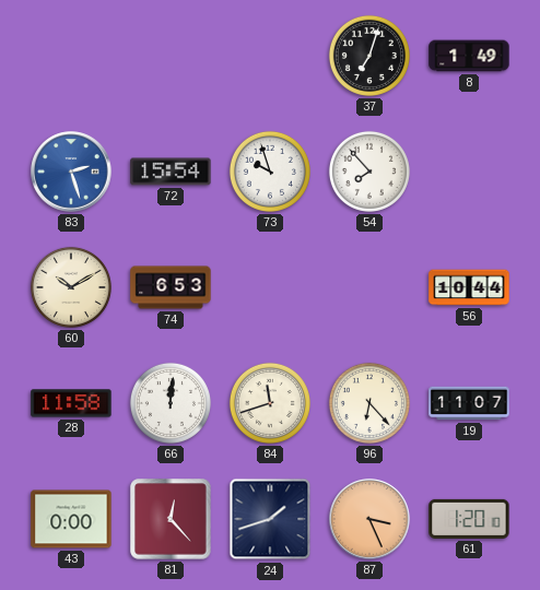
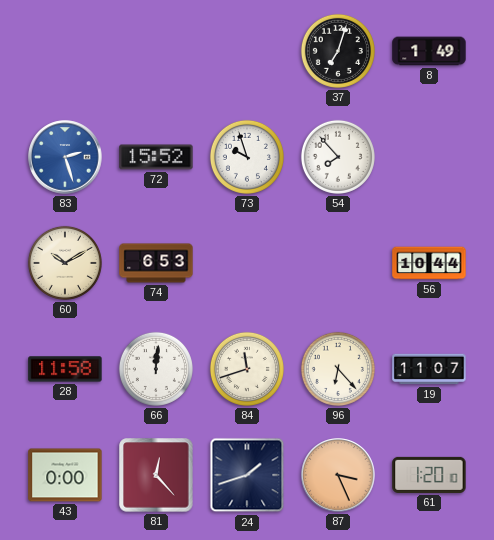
72: 15:54 -> 15:52 (156, 157)
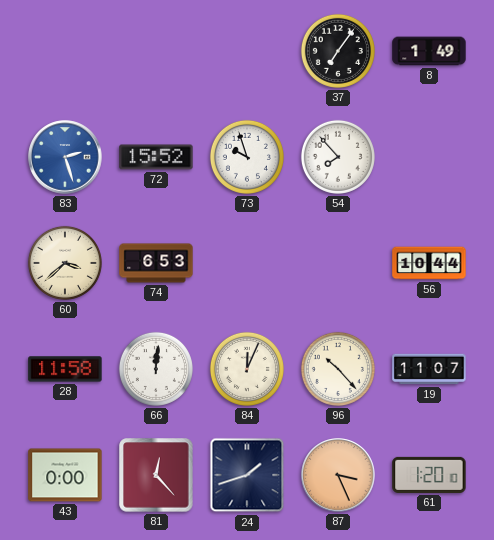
37: 7:03 -> 7:06 (338, 51)
60: 10:10 -> 3:38 (65, 263)
84: 11:42 -> 12:04 (247, 369)
96: 6:23 -> 10:23 (338, 369)
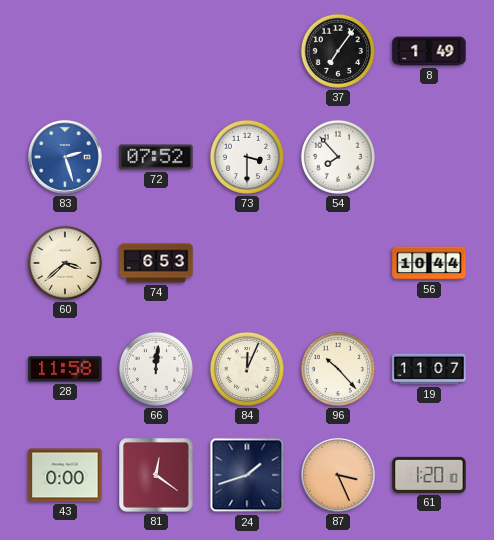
72: 15:52 -> 07:52 (156, 157)
73: 9:57 -> 3:30 (247, 157)
81: 12:23 -> 12:21 (156, 475)
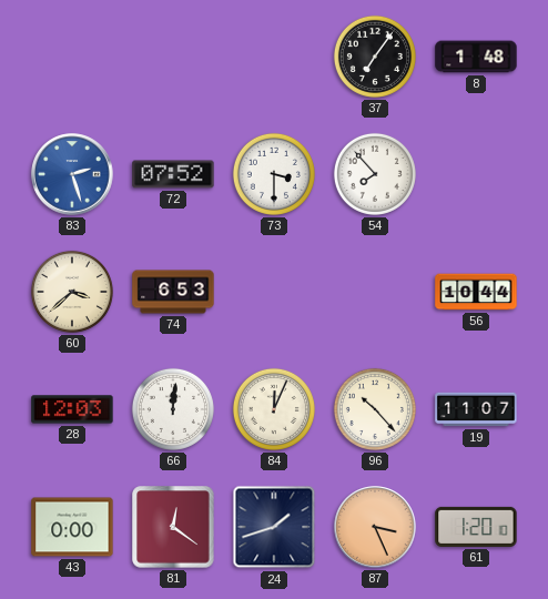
8: 1:49 -> 1:48 (476, 57)
28: 11:58 -> 12:03 (72, 409)
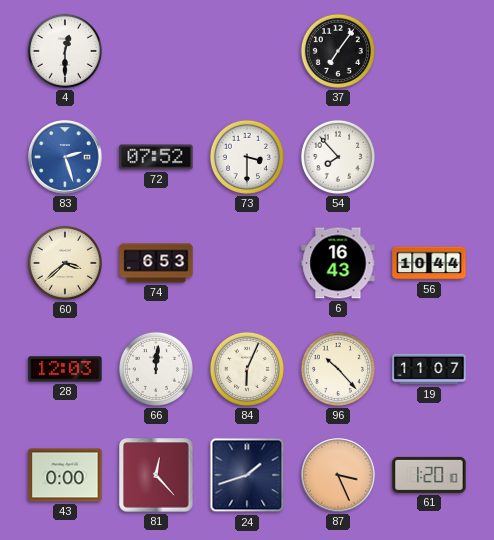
4: none -> 12:30 (65, 51)
8: 1:48 -> none (476, 57)
6: none -> 16:43 (338, 263)
84: 12:04 -> 6:04 (247, 369)
81: 12:21 -> 12:23 (156, 475)
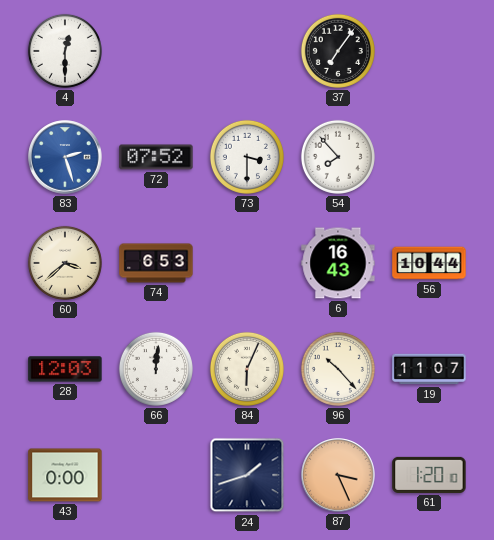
81: 12:23 -> none (156, 475)
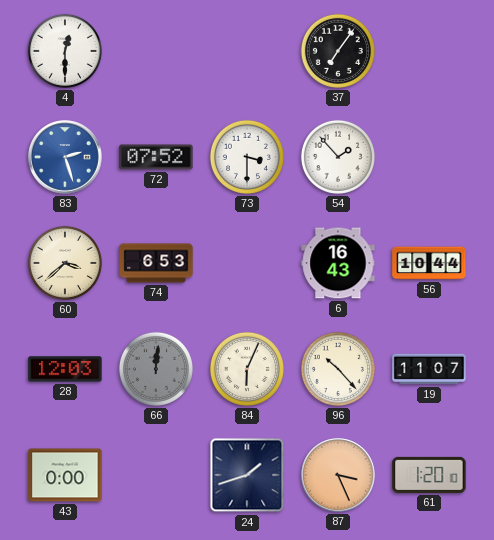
54: 7:53 -> 1:53 (338, 157)
66 dial: white -> grey (156, 369)
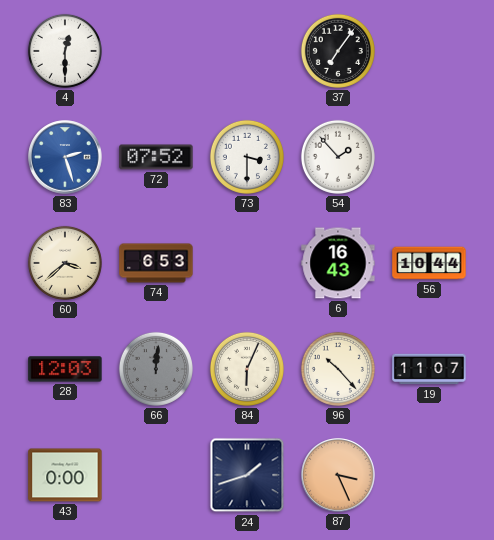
61: 1:20 -> none (429, 475)
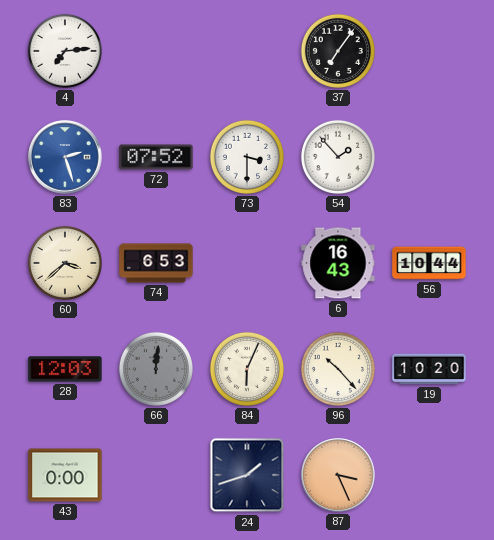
4: 12:30 -> 7:14 (65, 51)
19: 11:07 -> 10:20 (429, 369)
